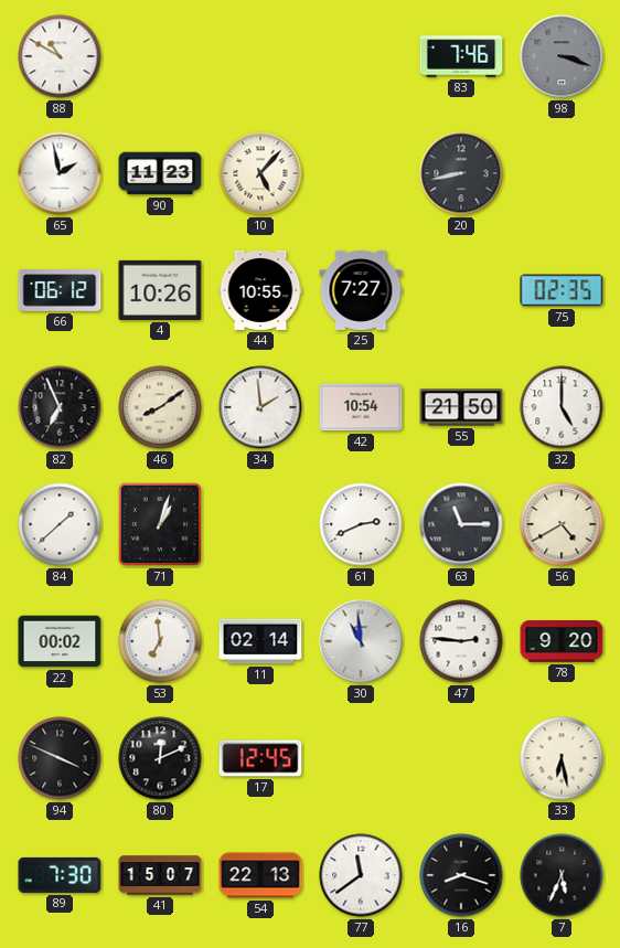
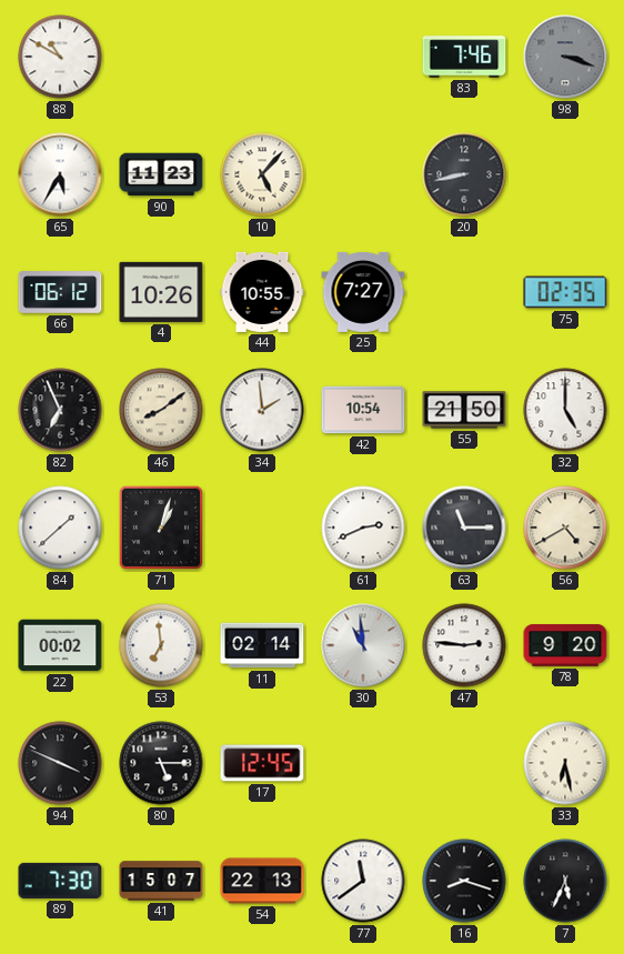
65: 1:58 -> 5:35 (60, 174)
80: 12:11 -> 5:15 (161, 763)
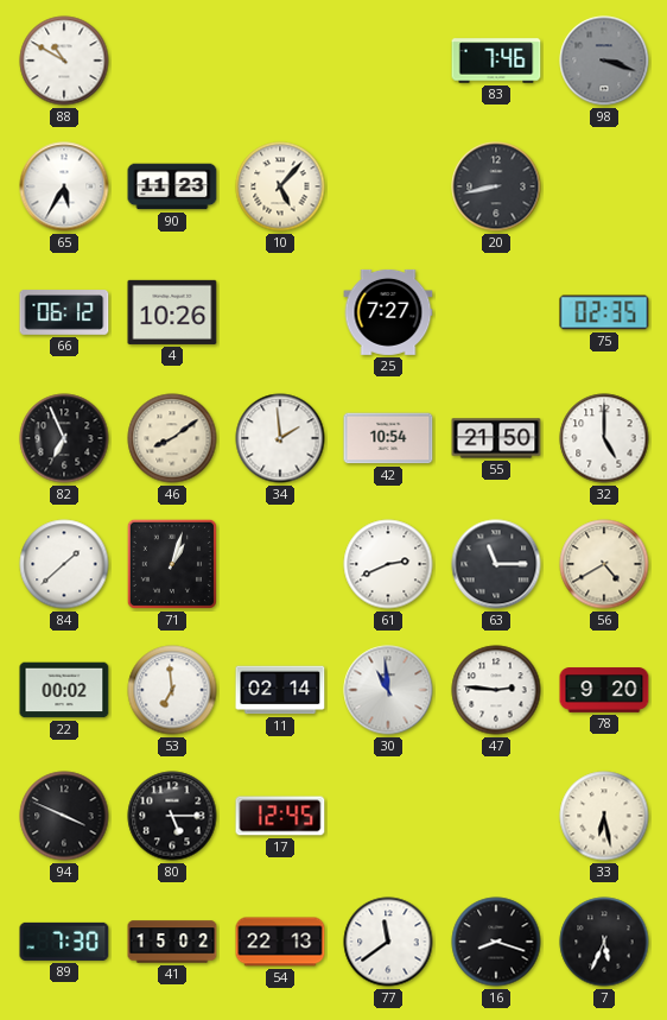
44: 10:55 -> none (262, 292)
41: 15:07 -> 15:02 (172, 942)
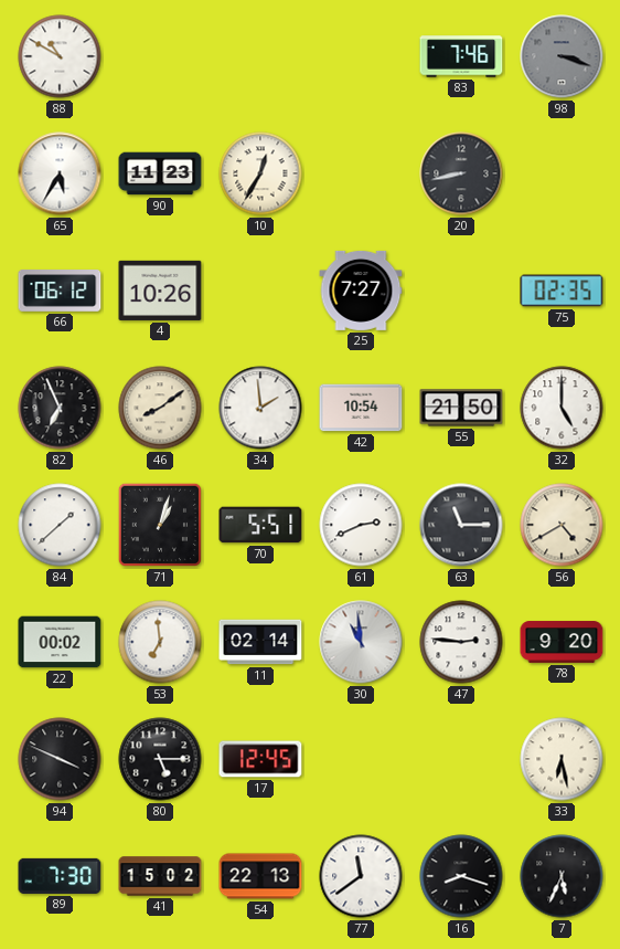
10: 5:07 -> 12:35 (260, 173)
70: none -> 5:51 (260, 525)
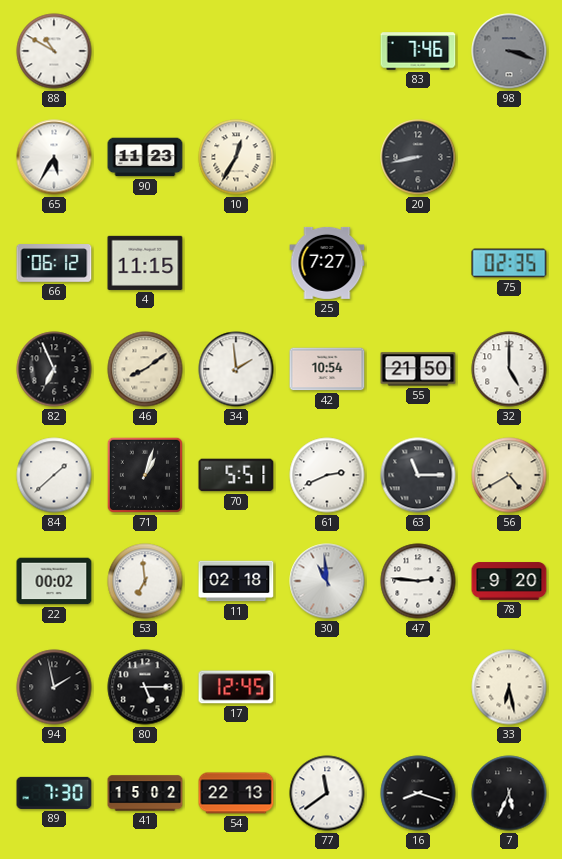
4: 10:26 -> 11:15 (145, 263)
11: 02:14 -> 02:18 (236, 581)
94: 3:49 -> 1:58 (54, 687)
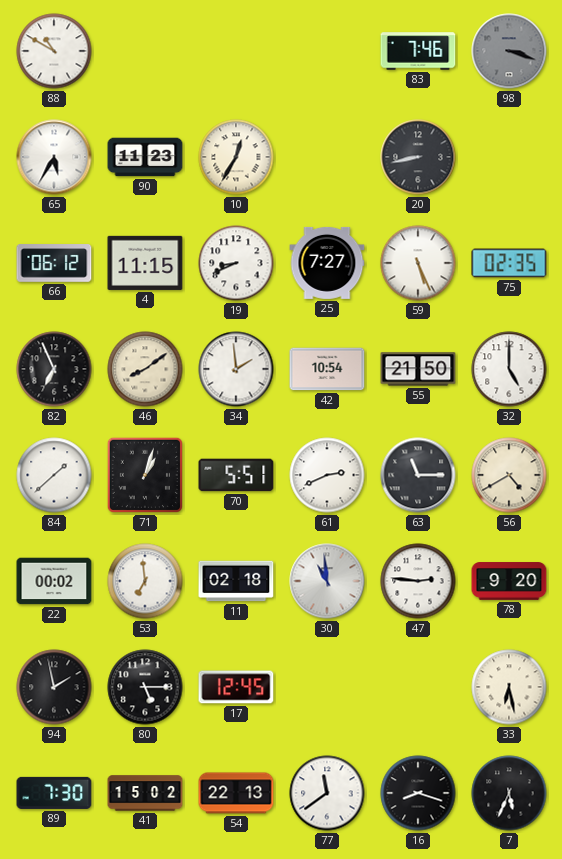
19: none -> 8:41 (236, 263)
59: none -> 5:26 (418, 263)
